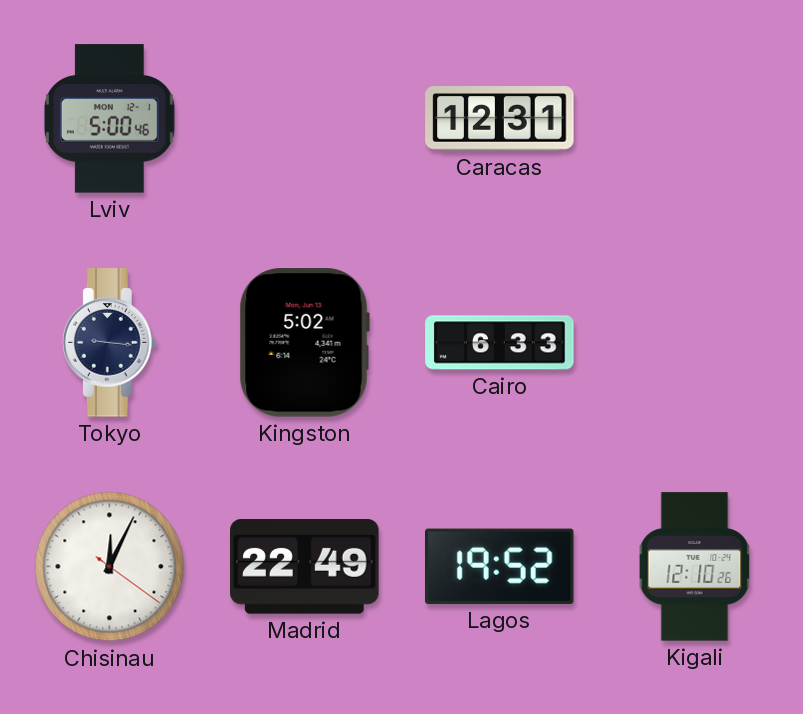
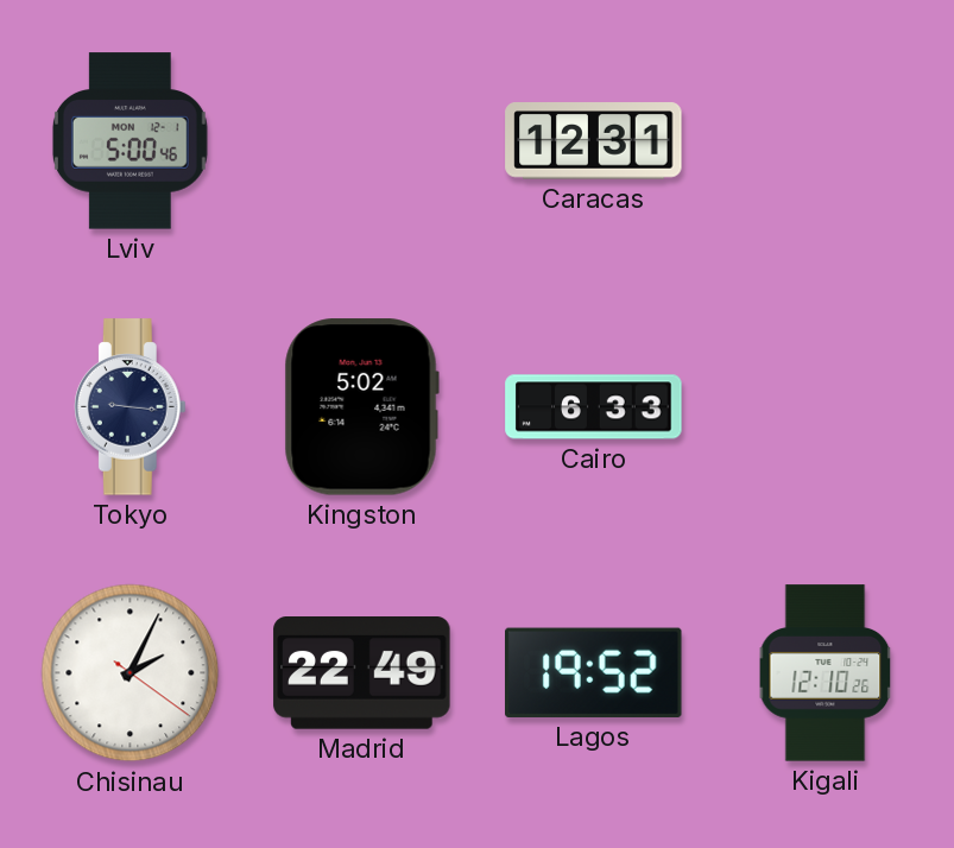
Chisinau: 12:04 -> 2:04 (131, 673)
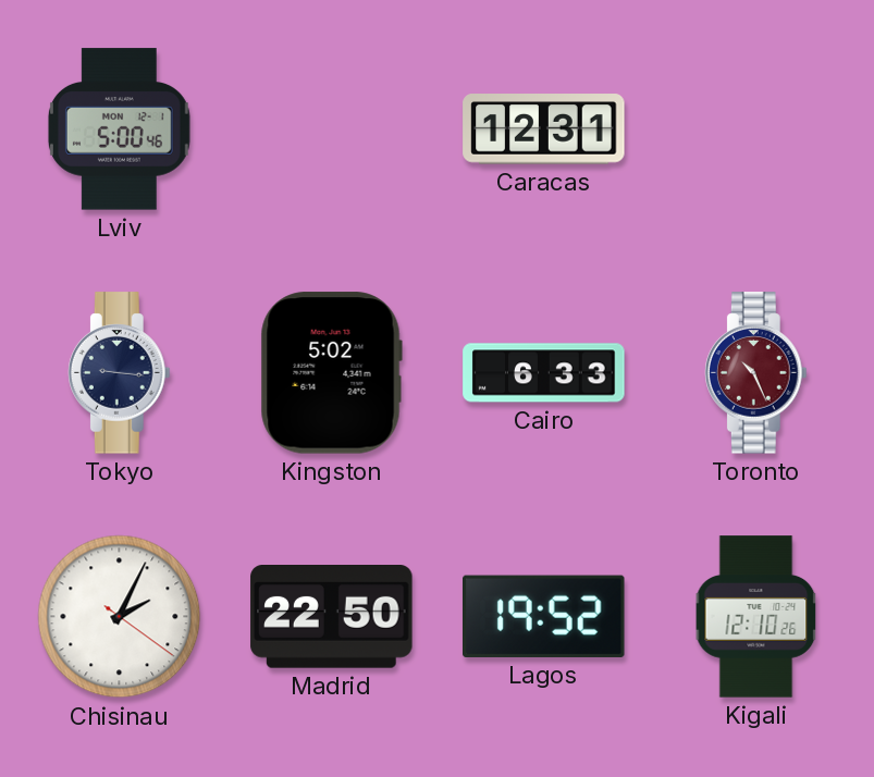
Toronto: none -> 10:26 (755, 373)
Madrid: 22:49 -> 22:50 (332, 617)
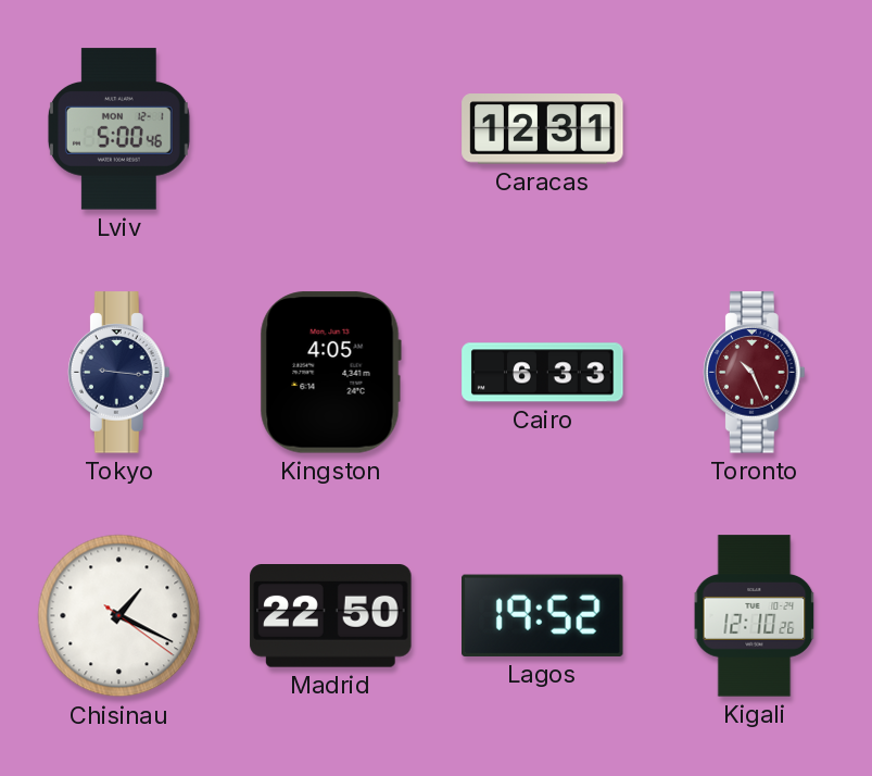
Kingston: 5:02 -> 4:05 (330, 373)
Chisinau: 2:04 -> 1:19 (119, 616)
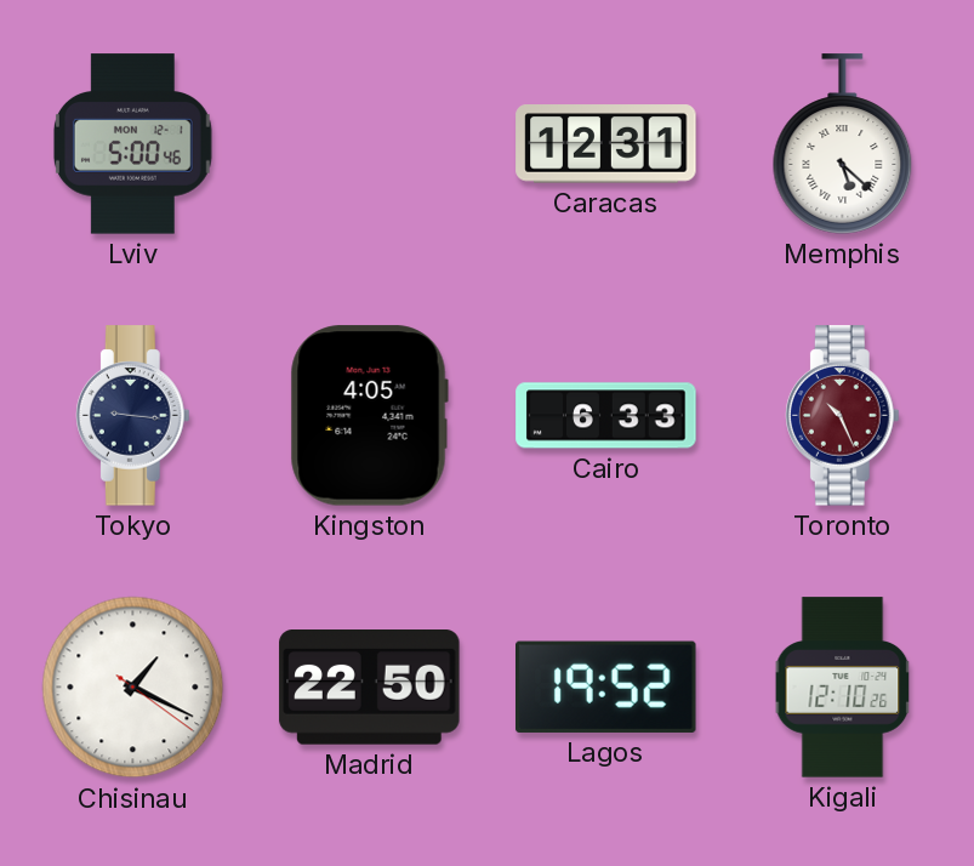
Memphis: none -> 5:22 (843, 144)
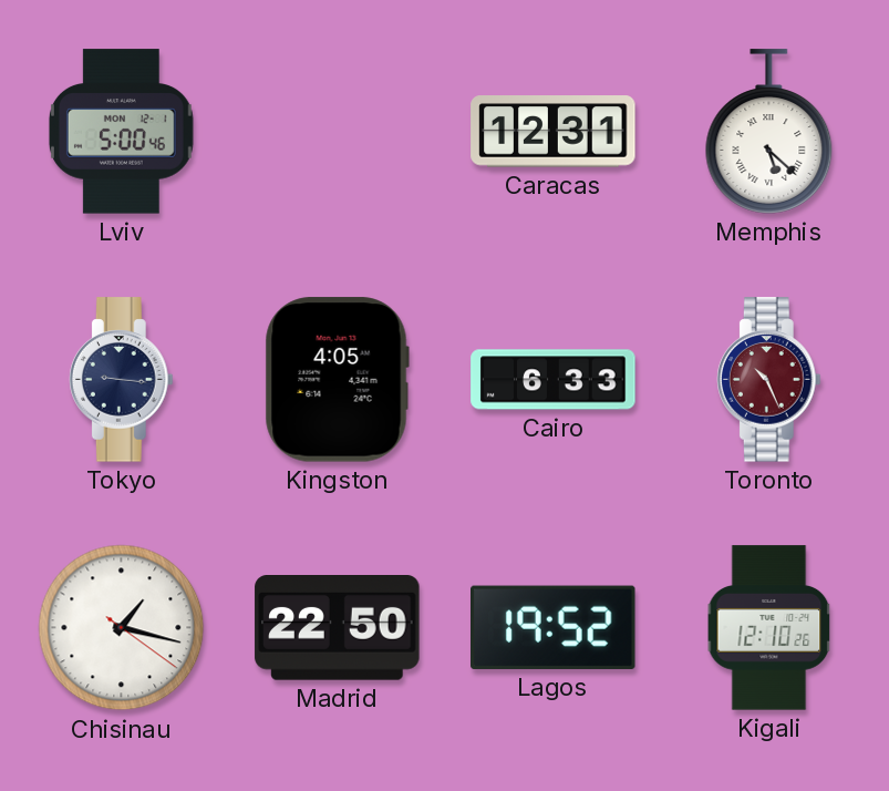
Chisinau: 1:19 -> 1:17 (122, 628)
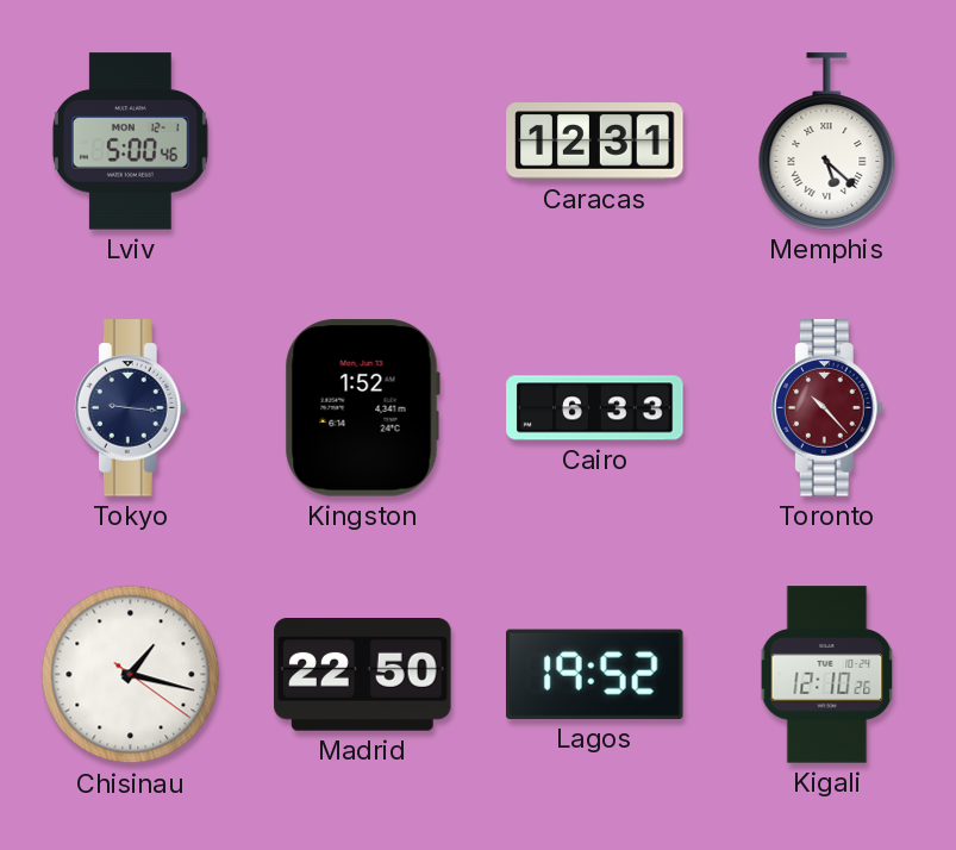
Kingston: 4:05 -> 1:52 (362, 408)
Toronto: 10:26 -> 10:23 (826, 408)
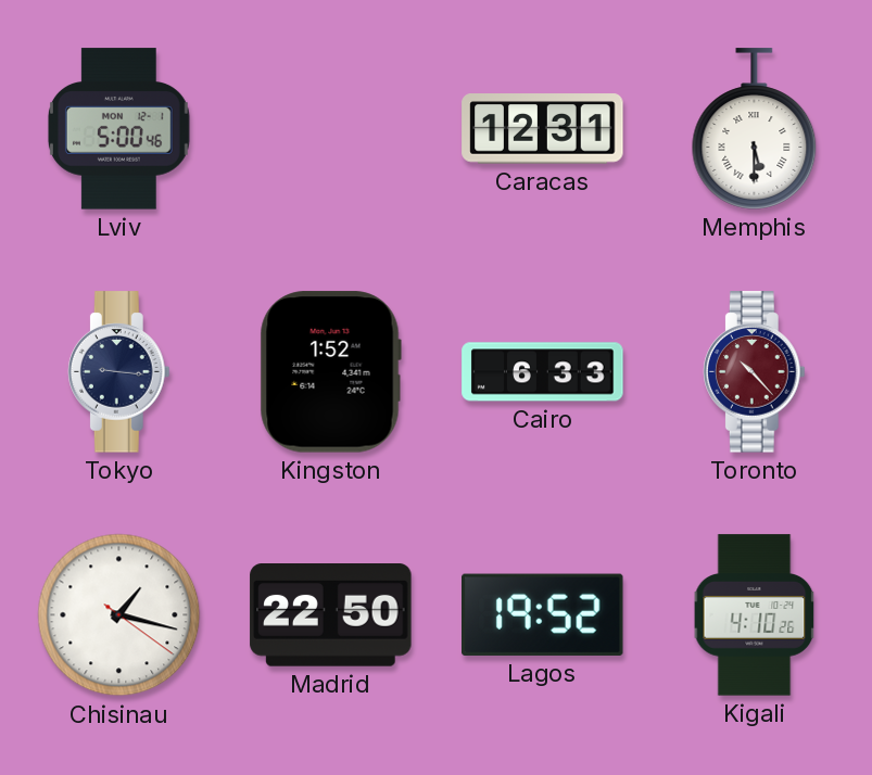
Memphis: 5:22 -> 5:30 (755, 129)
Kigali: 12:10 -> 4:10 (755, 615)
